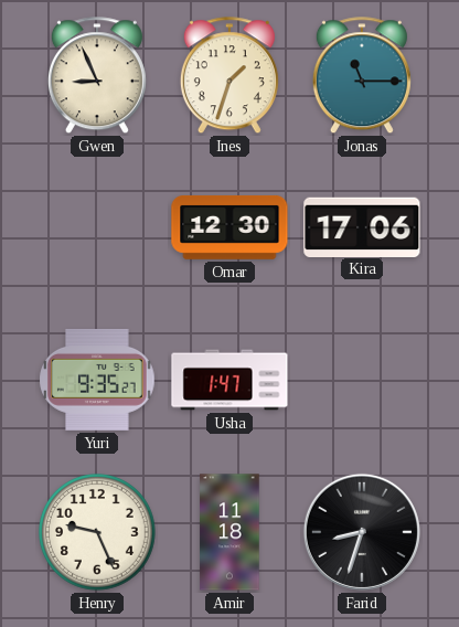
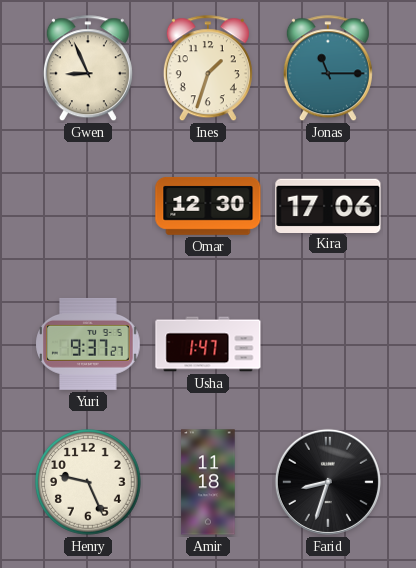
Yuri: 9:35 -> 9:37 (88, 344)
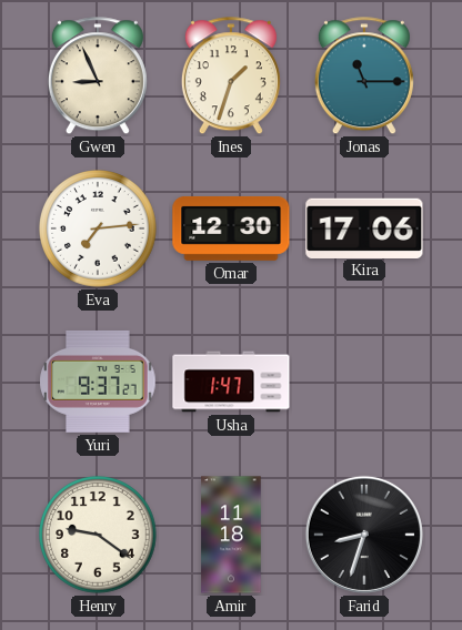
Eva: none -> 7:14 (99, 230)
Henry: 9:26 -> 9:21 (99, 536)
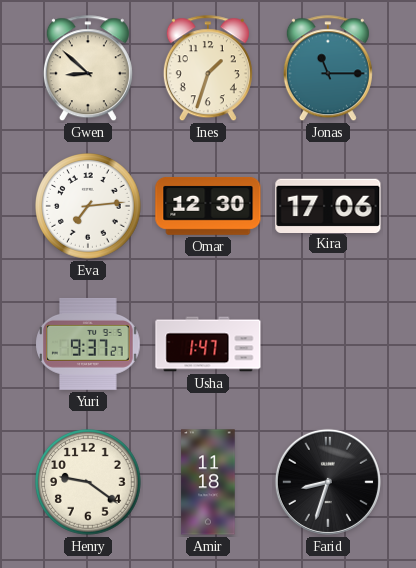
Gwen: 8:56 -> 8:52 (88, 69)
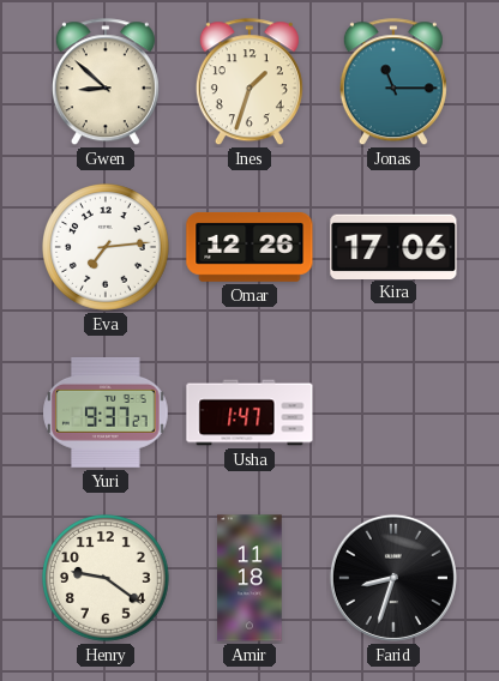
Omar: 12:30 -> 12:26 (249, 247)
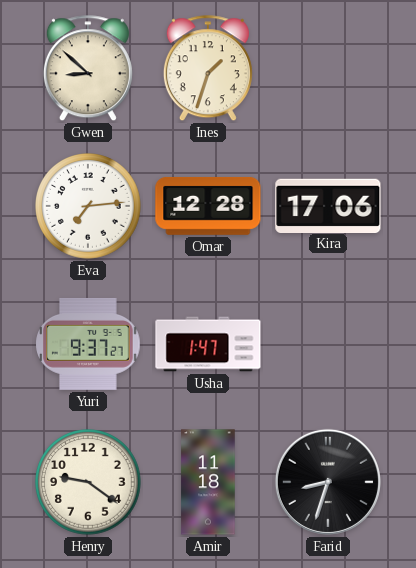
Jonas: 11:15 -> none (393, 83)
Omar: 12:26 -> 12:28 (208, 206)
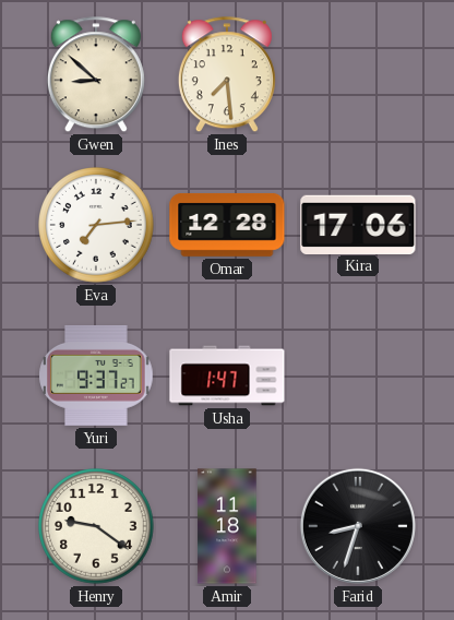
Ines: 1:33 -> 7:29 (227, 75)
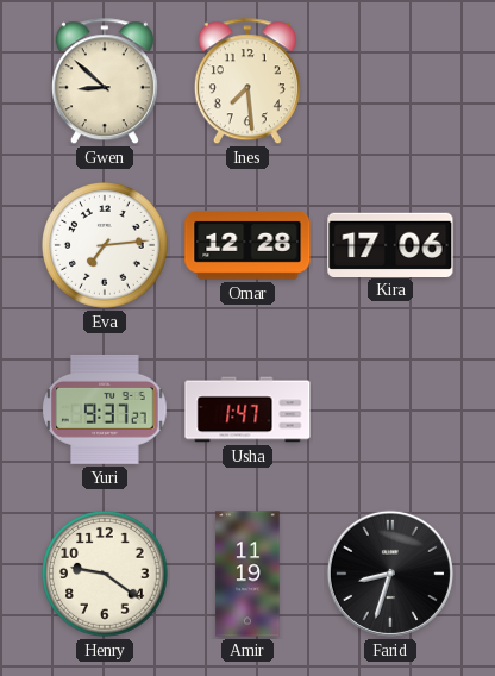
Amir: 11:18 -> 11:19 (248, 574)
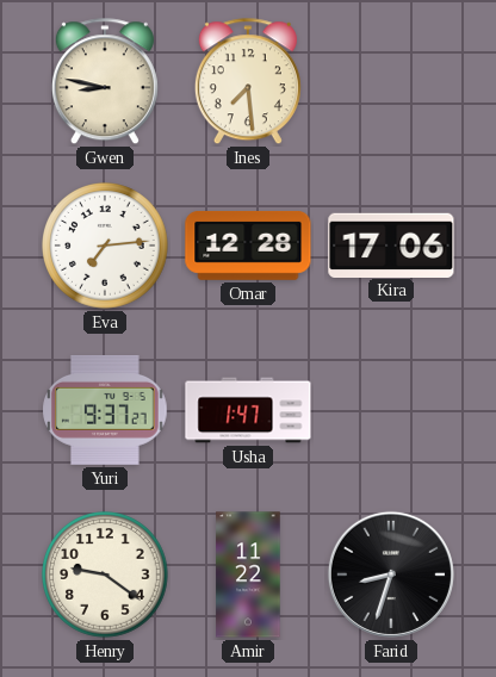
Gwen: 8:52 -> 8:47 (105, 82)
Amir: 11:19 -> 11:22 (248, 574)
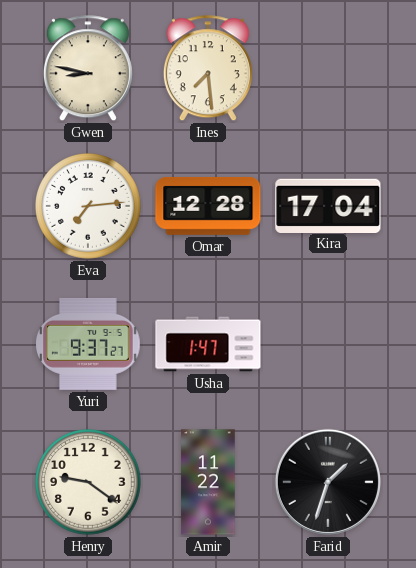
Kira: 17:06 -> 17:04 (328, 205)
Farid: 8:33 -> 1:33 (328, 482)
